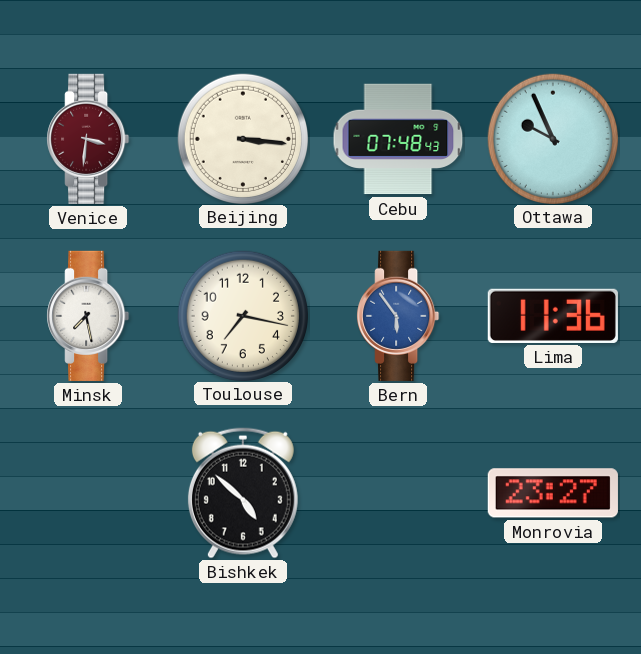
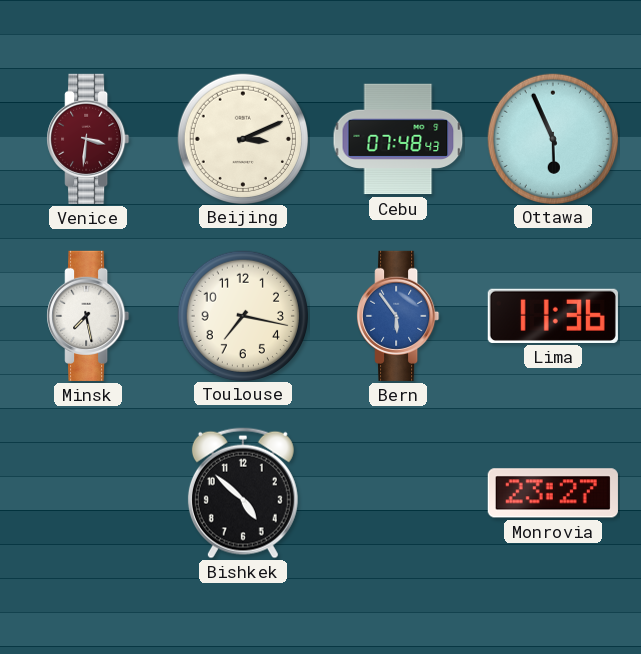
Beijing: 3:16 -> 3:11 (242, 138)
Ottawa: 9:56 -> 5:56 (552, 138)
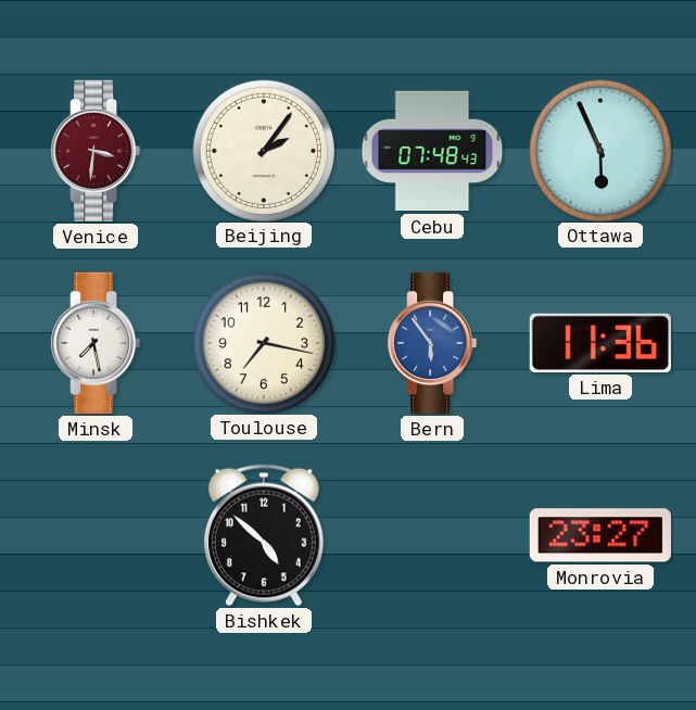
Beijing: 3:11 -> 2:06 (263, 150)
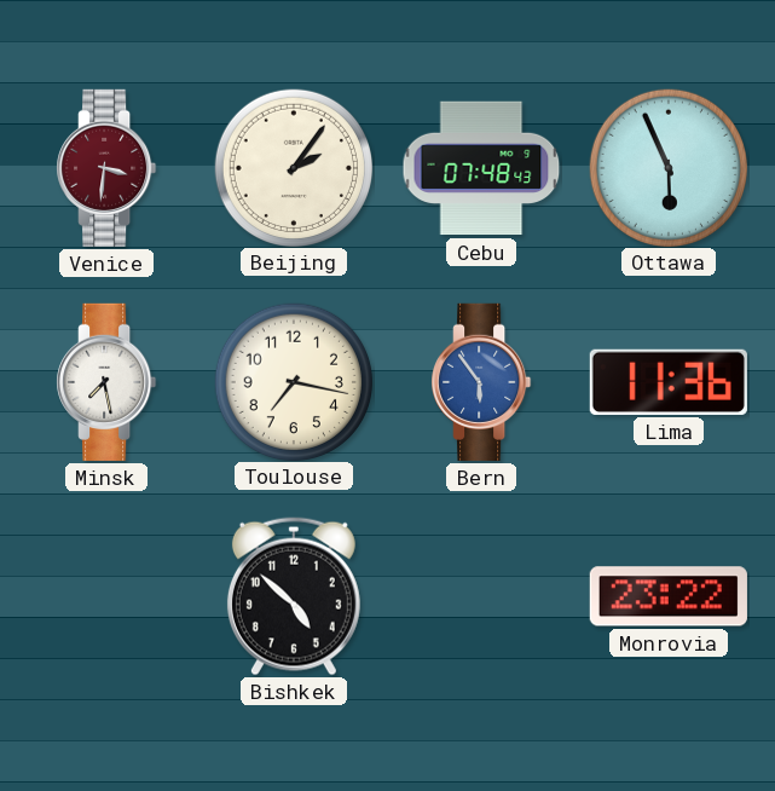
Monrovia: 23:27 -> 23:22 (669, 596)
